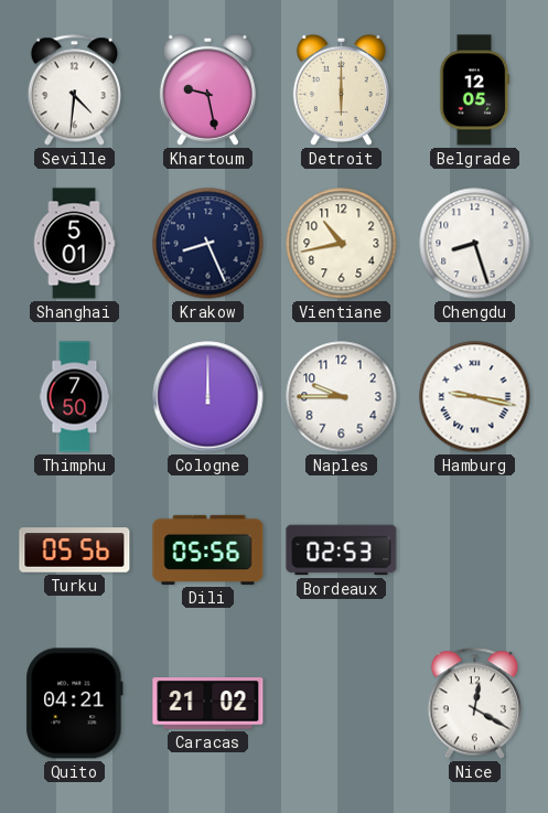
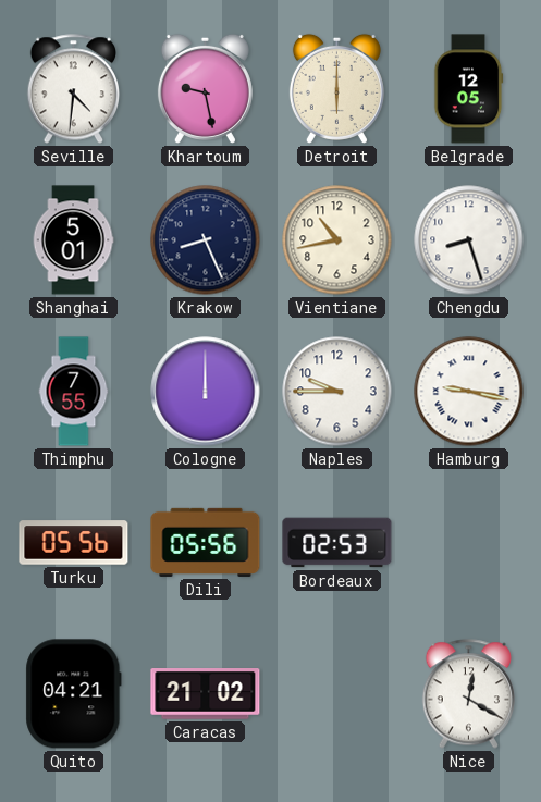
Thimphu: 7:50 -> 7:55 (74, 392)
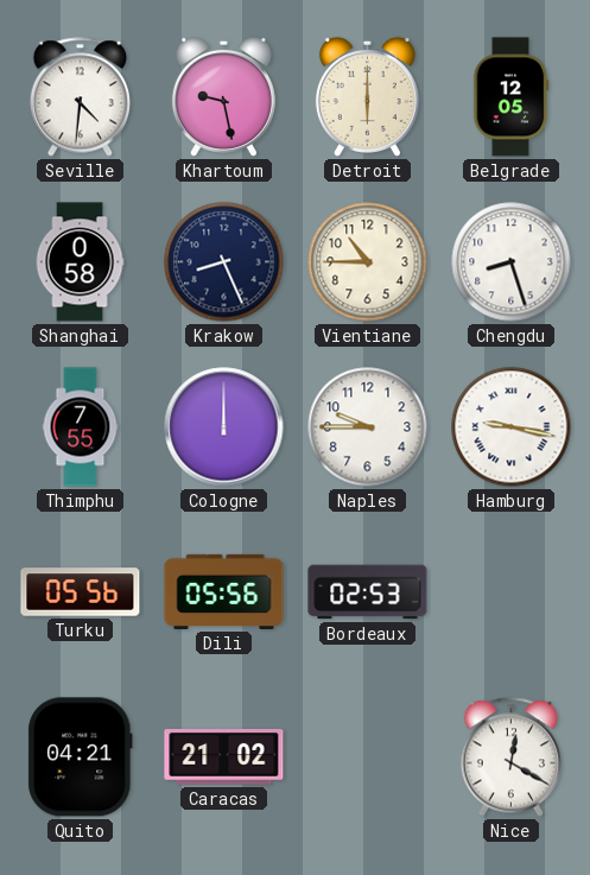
Shanghai: 5:01 -> 0:58 (80, 262)
Vientiane: 10:43 -> 10:45 (368, 262)
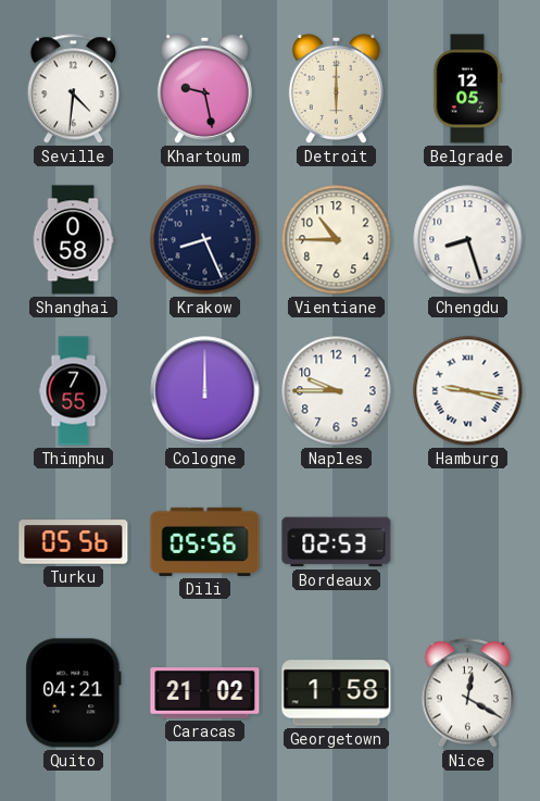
Georgetown: none -> 1:58 (337, 693)
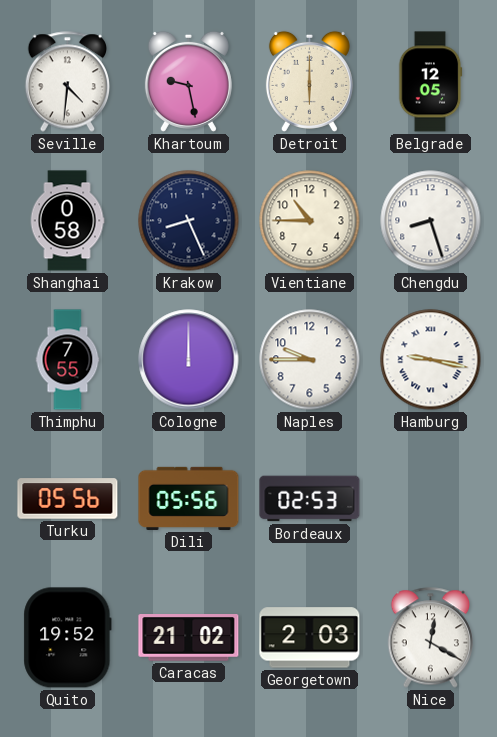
Quito: 04:21 -> 19:52 (68, 638)
Georgetown: 1:58 -> 2:03 (310, 638)
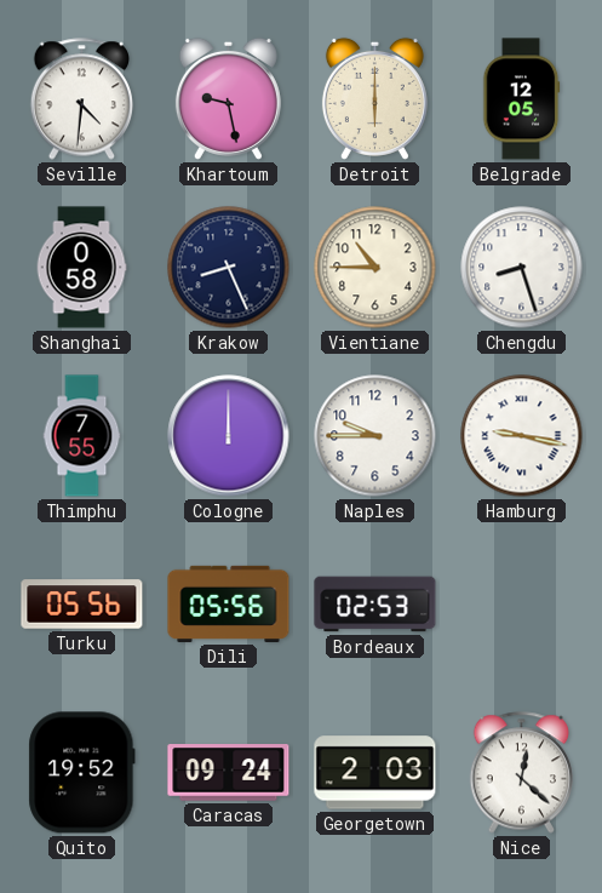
Caracas: 21:02 -> 09:24 (229, 773)
Nice: 12:20 -> 12:22 (521, 773)
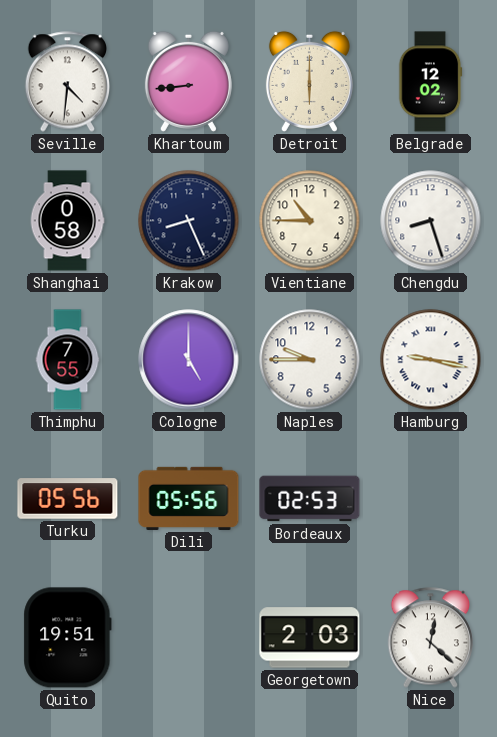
Khartoum: 9:28 -> 8:44 (188, 81)
Belgrade: 12:05 -> 12:02 (430, 82)
Cologne: 12:00 -> 5:00 (189, 360)
Quito: 19:52 -> 19:51 (68, 638)
Caracas: 09:24 -> none (229, 773)
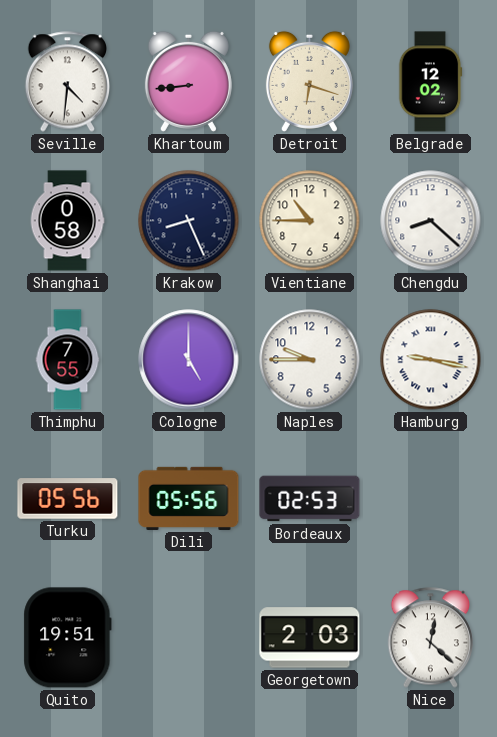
Detroit: 6:00 -> 6:18 (309, 81)
Chengdu: 8:27 -> 8:22 (431, 221)
